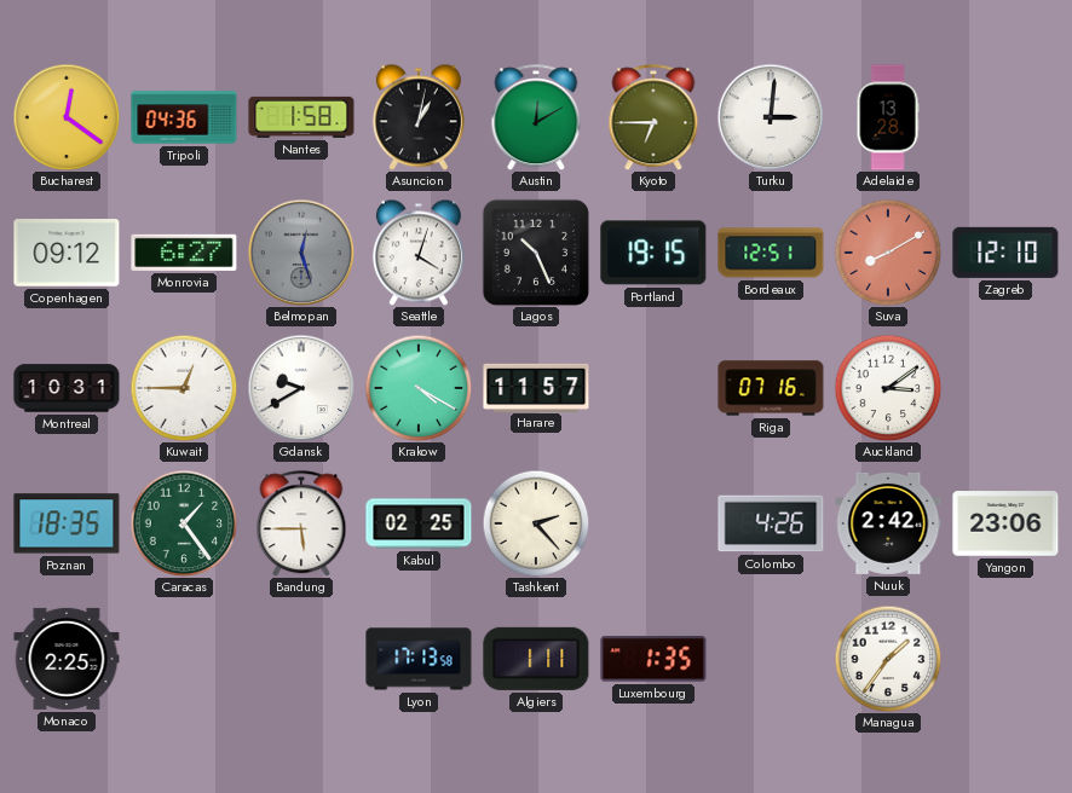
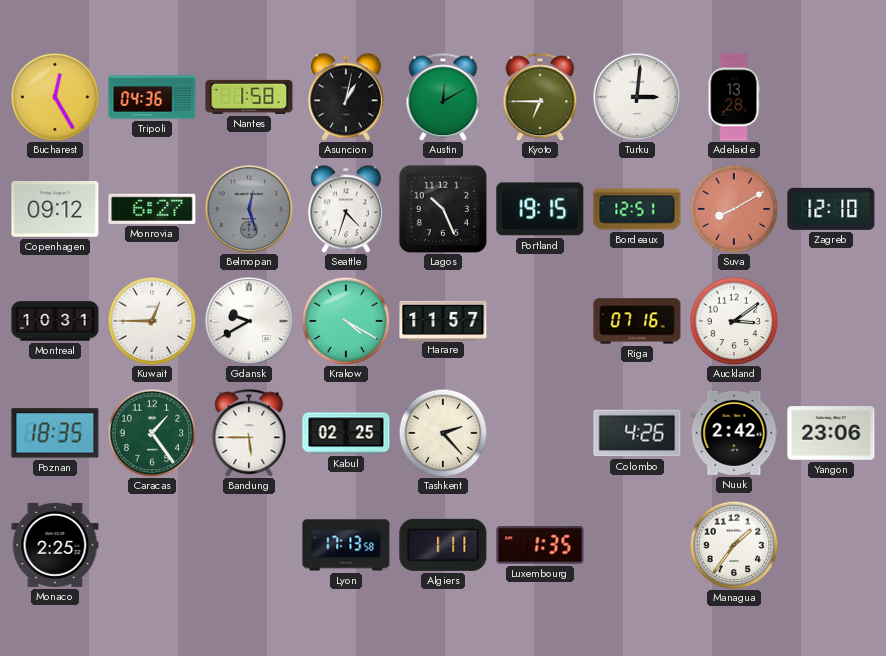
Bucharest: 12:21 -> 12:25 (55, 97)
Seattle: 4:03 -> 4:33 (346, 209)
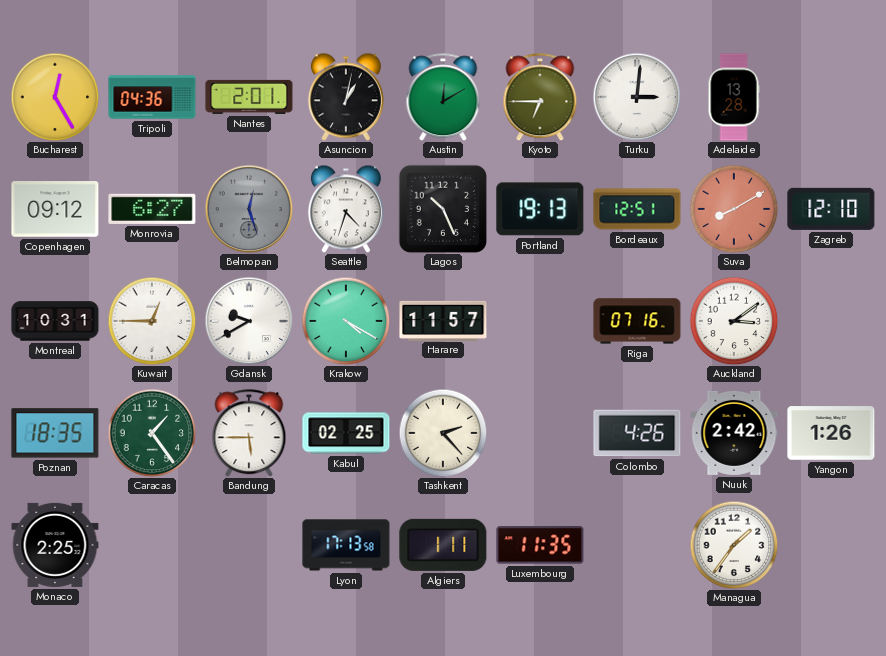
Nantes: 1:58 -> 2:01 (249, 97)
Portland: 19:15 -> 19:13 (540, 209)
Yangon: 23:06 -> 1:26 (831, 433)
Luxembourg: 1:35 -> 11:35 (540, 545)
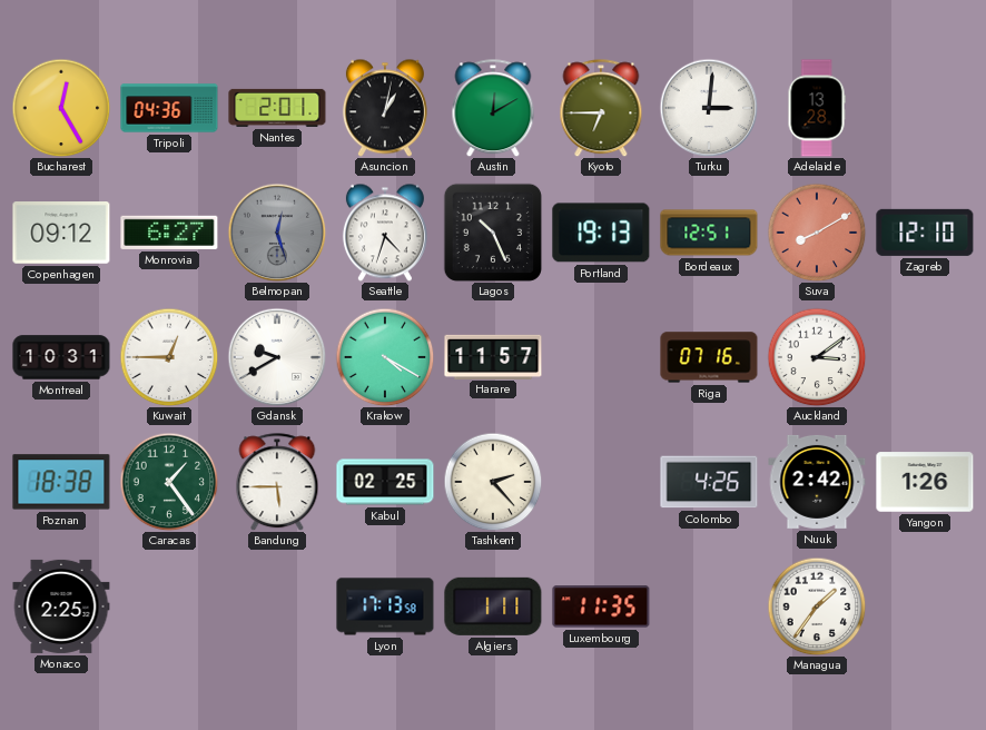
Poznan: 18:35 -> 18:38 (61, 482)
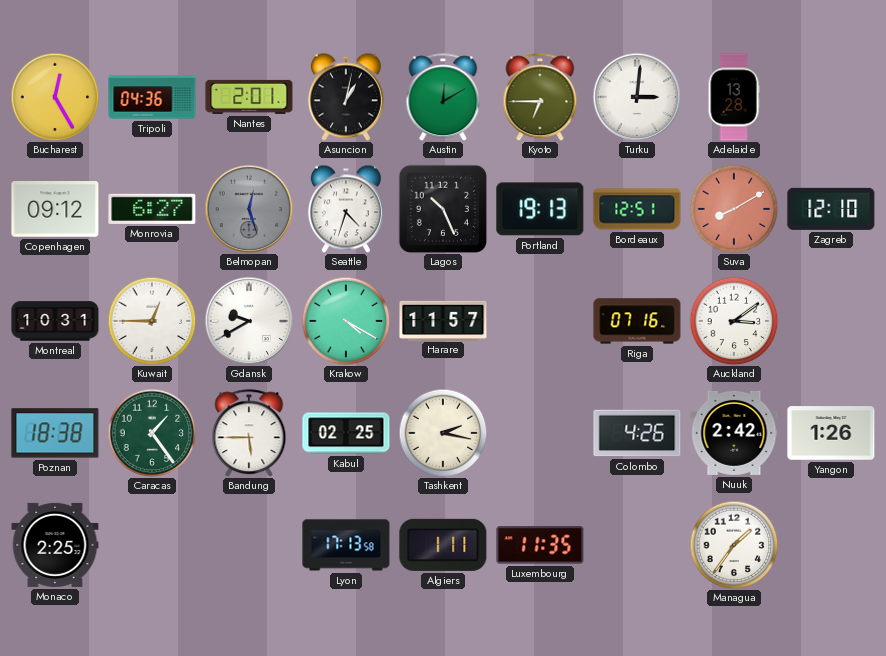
Tashkent: 2:23 -> 2:17 (443, 433)
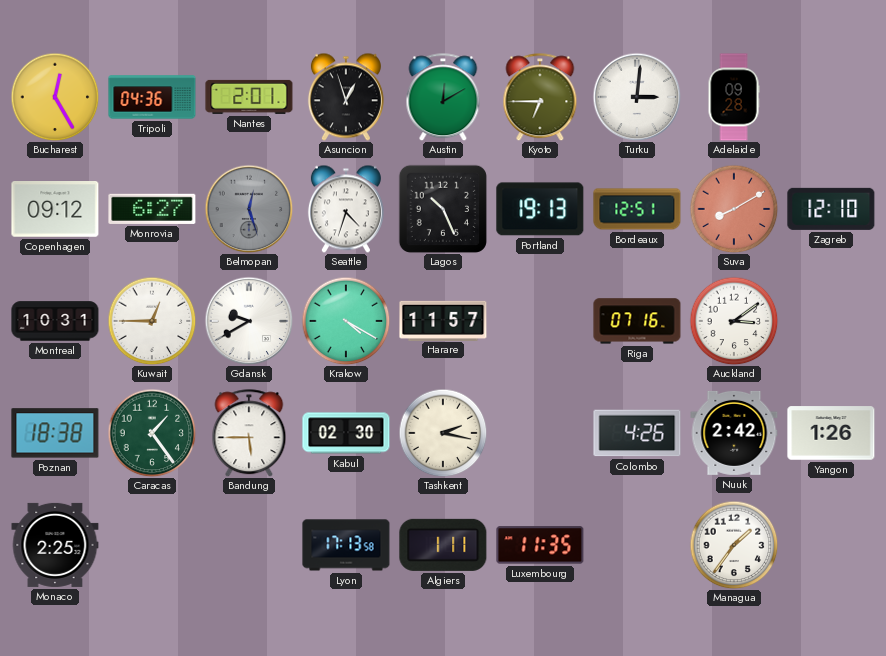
Asuncion: 1:02 -> 12:57 (346, 97)
Adelaide: 13:28 -> 09:28 (734, 97)
Kabul: 02:25 -> 02:30 (346, 433)
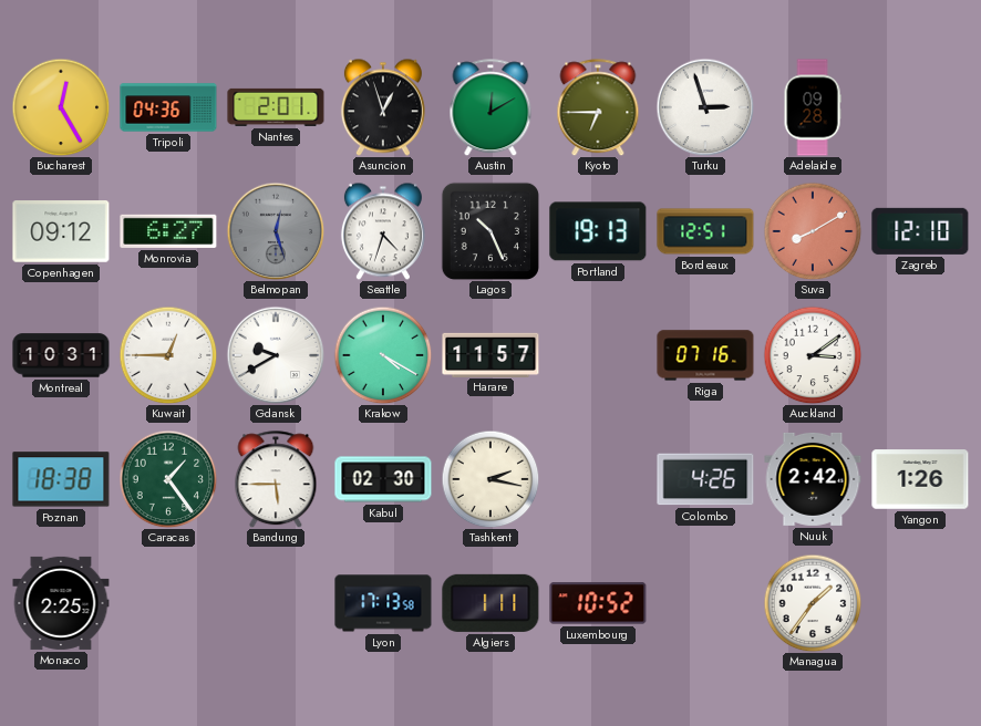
Turku: 3:01 -> 2:57 (705, 107)
Luxembourg: 11:35 -> 10:52 (598, 603)
